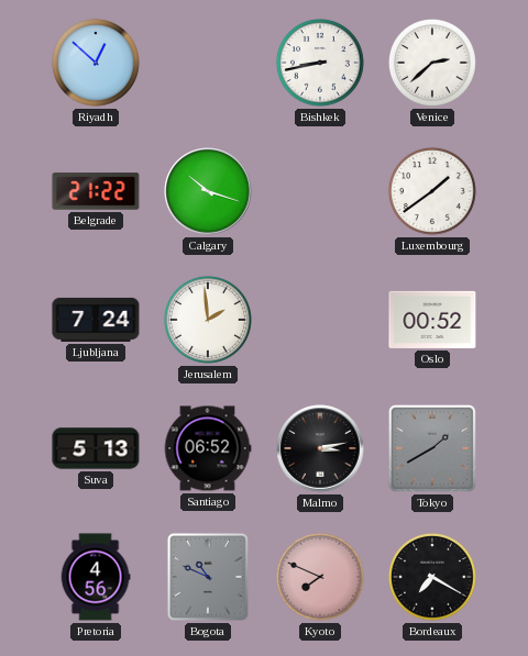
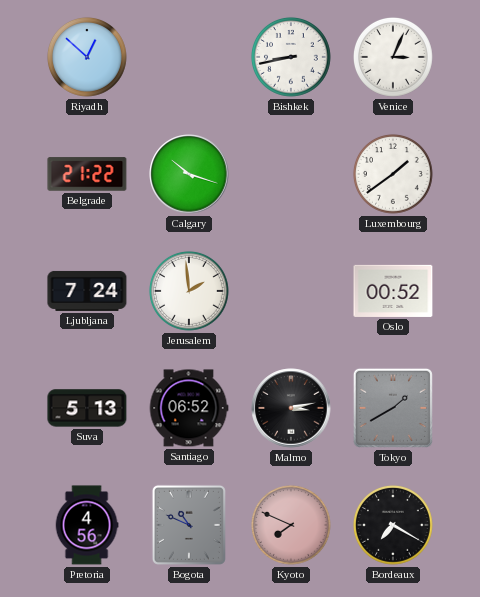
Venice: 2:38 -> 3:04 (393, 57)
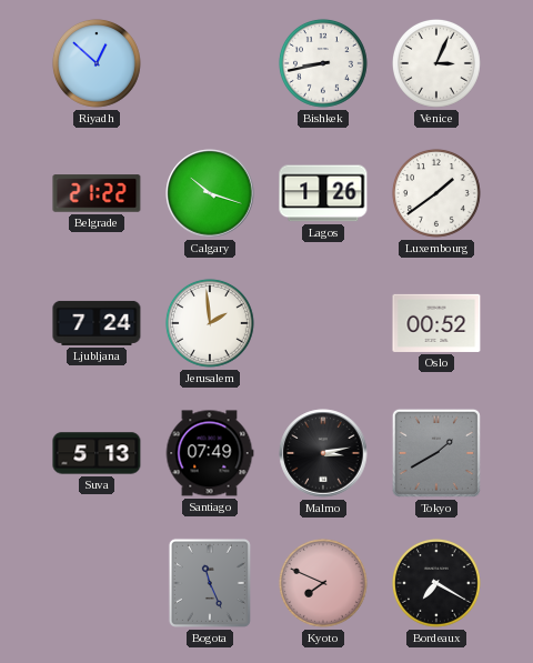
Lagos: none -> 1:26 (323, 193)
Santiago: 06:52 -> 07:49 (210, 453)
Pretoria: 4:56 -> none (87, 525)
Bogota: 10:49 -> 11:26 (210, 583)
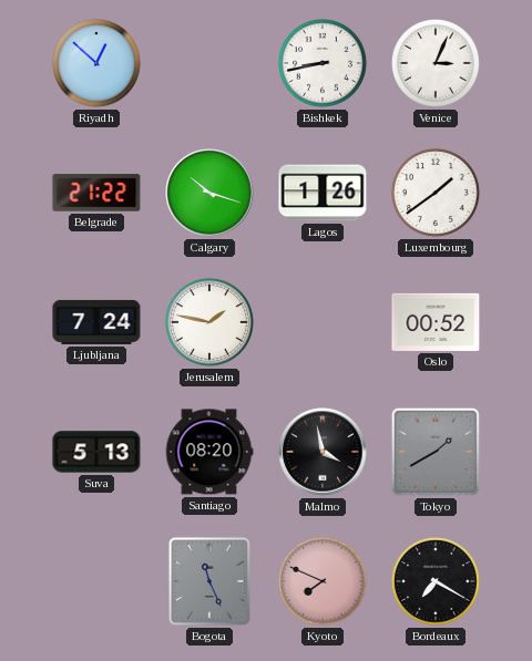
Jerusalem: 1:59 -> 1:47 (209, 322)
Santiago: 07:49 -> 08:20 (209, 452)
Malmo: 3:13 -> 3:58 (323, 452)
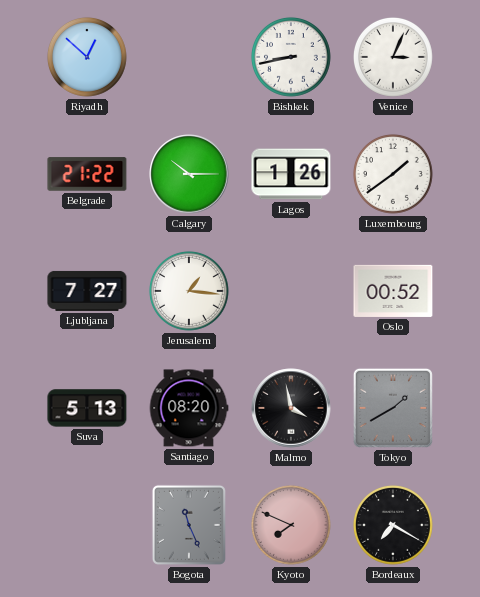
Calgary: 10:18 -> 10:15 (189, 174)
Ljubljana: 7:24 -> 7:27 (87, 291)
Jerusalem: 1:47 -> 1:16 (189, 291)
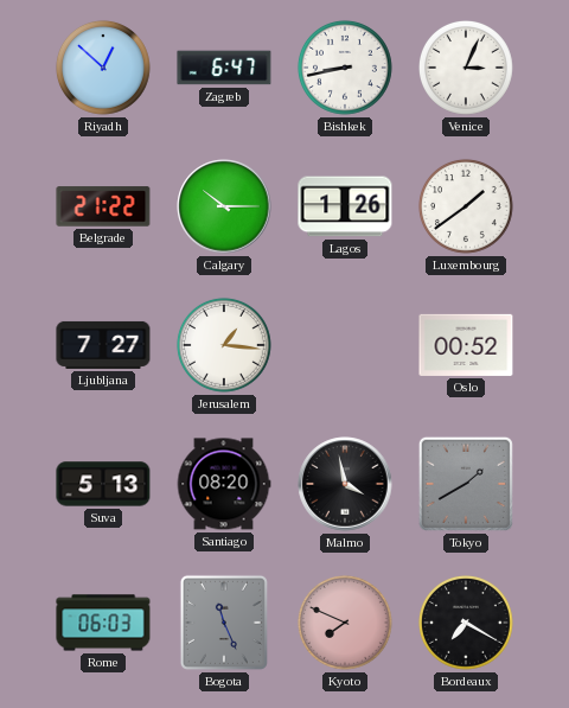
Zagreb: none -> 6:47 (224, 68)
Rome: none -> 06:03 (103, 623)
